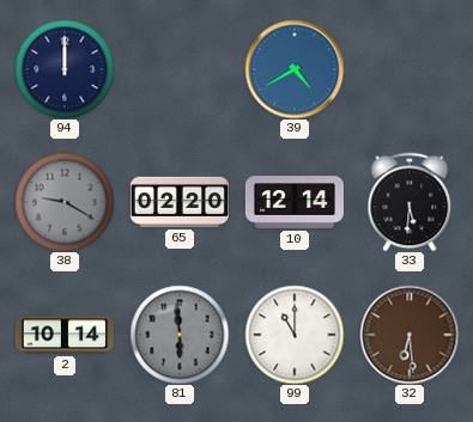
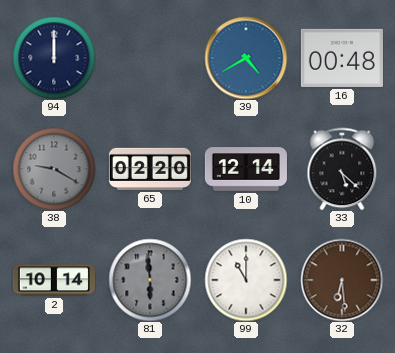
16: none -> 00:48 (342, 58)
33: 5:31 -> 5:22 (342, 169)
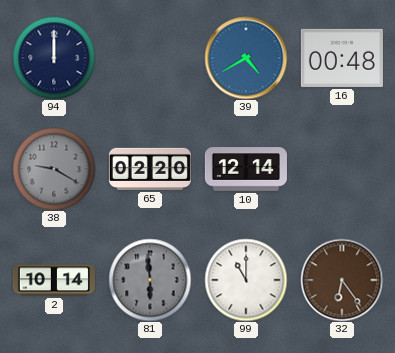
33: 5:22 -> none (342, 169)
32: 6:29 -> 6:24 (342, 280)
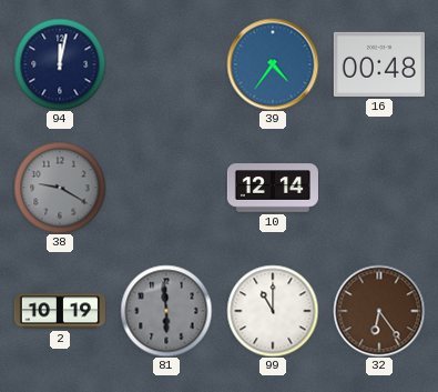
94: 12:00 -> 12:02 (60, 64)
39: 4:40 -> 4:36 (273, 64)
65: 02:20 -> none (150, 169)
2: 10:14 -> 10:19 (60, 311)
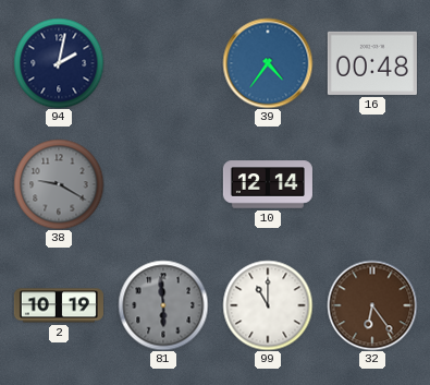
94: 12:02 -> 2:02 (59, 63)
